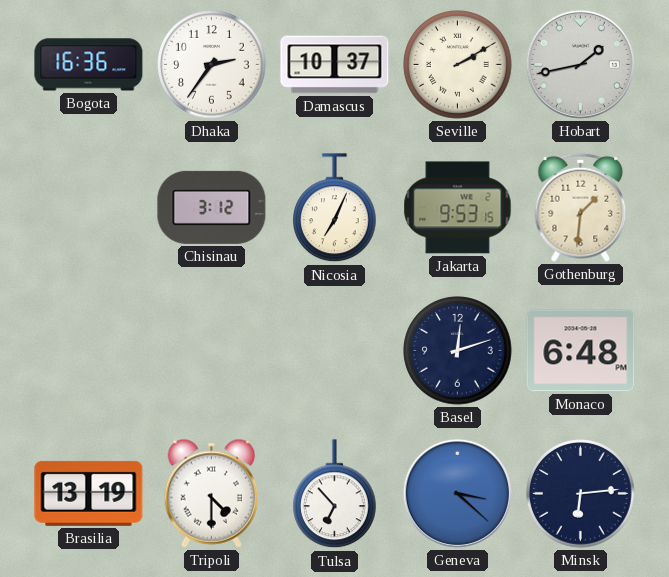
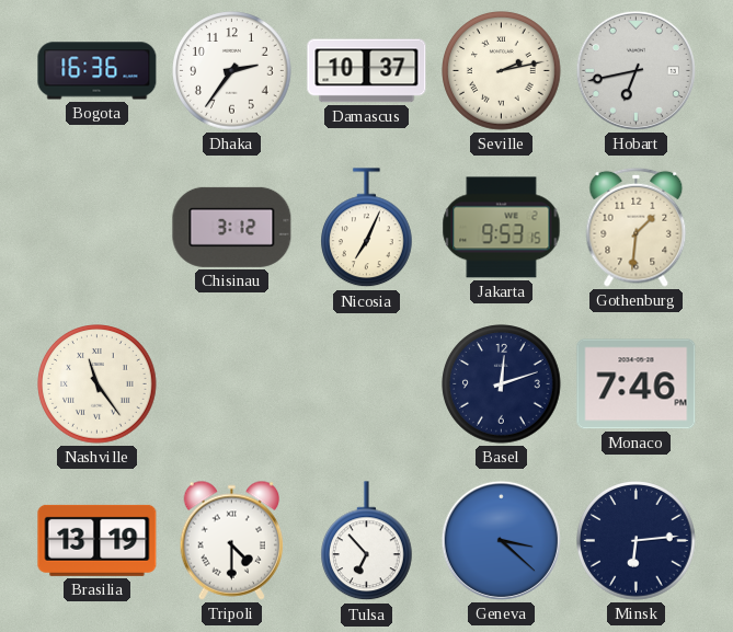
Seville: 2:10 -> 2:13 (502, 71)
Hobart: 1:43 -> 6:43 (635, 70)
Nashville: none -> 11:24 (98, 384)
Monaco: 6:48 -> 7:46 (637, 384)
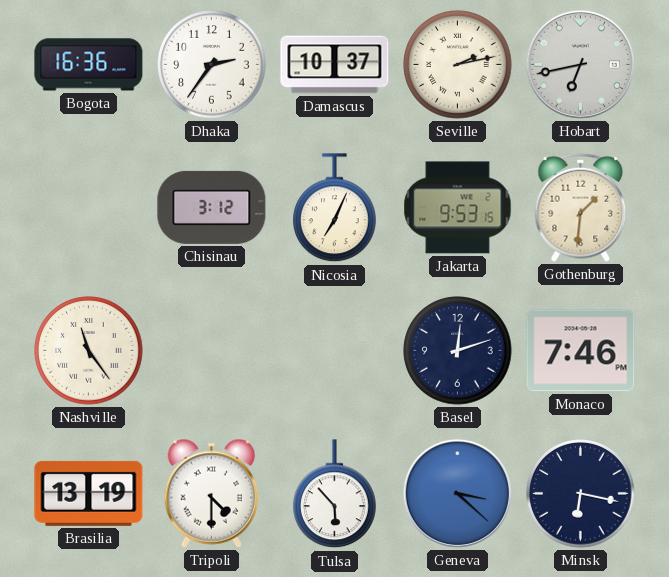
Tulsa: 6:53 -> 5:53 (335, 494)
Minsk: 6:14 -> 6:17 (581, 494)
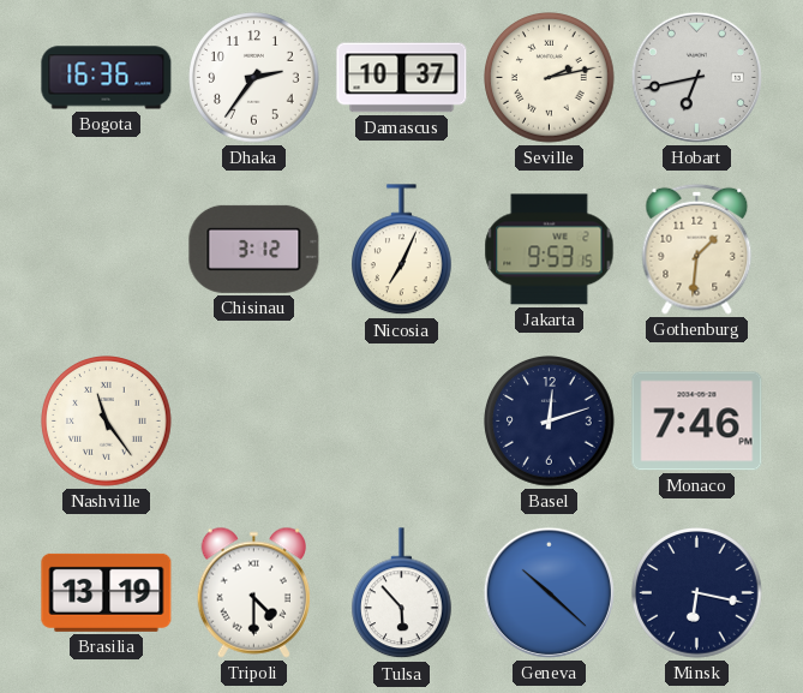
Geneva: 3:22 -> 10:22 (549, 592)
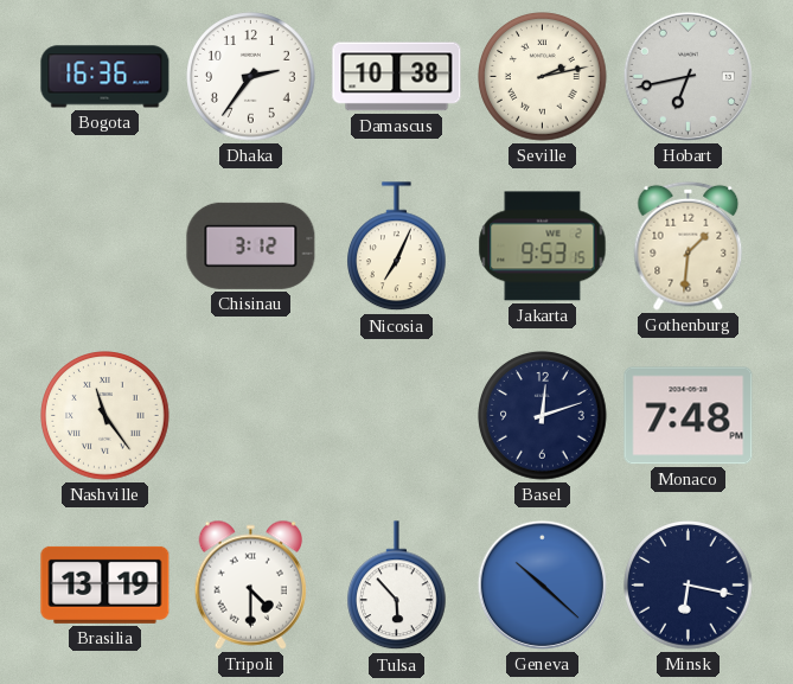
Damascus: 10:37 -> 10:38 (397, 77)
Monaco: 7:46 -> 7:48 (689, 416)
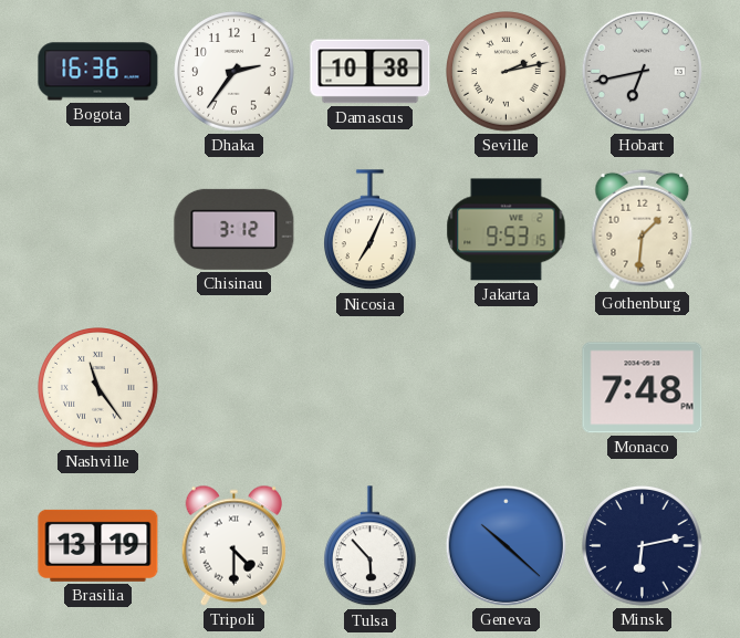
Basel: 12:12 -> none (543, 416)
Minsk: 6:17 -> 6:13 (643, 546)
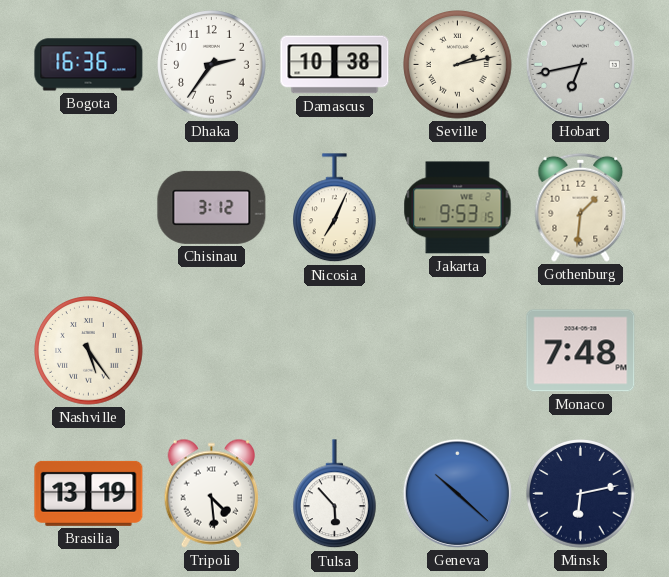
Nashville: 11:24 -> 5:24 (89, 351)
Tripoli: 4:30 -> 4:29 (211, 493)
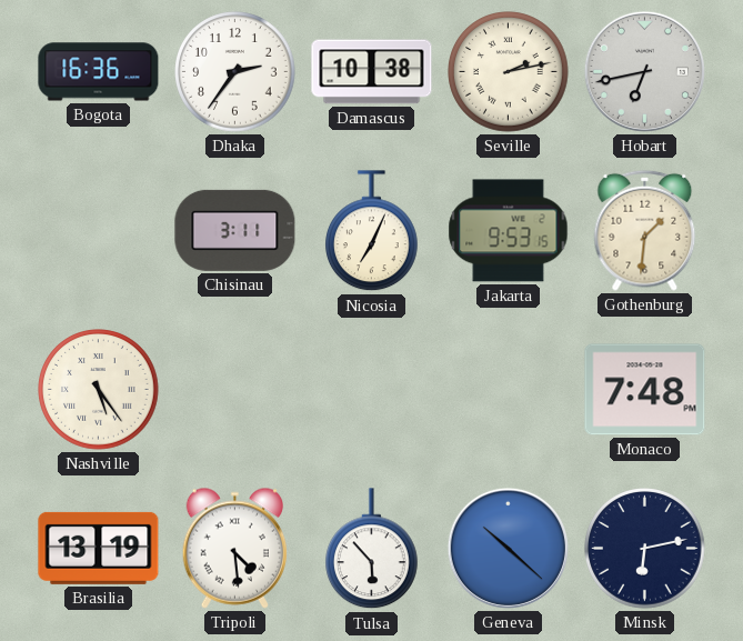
Chisinau: 3:12 -> 3:11 (235, 230)
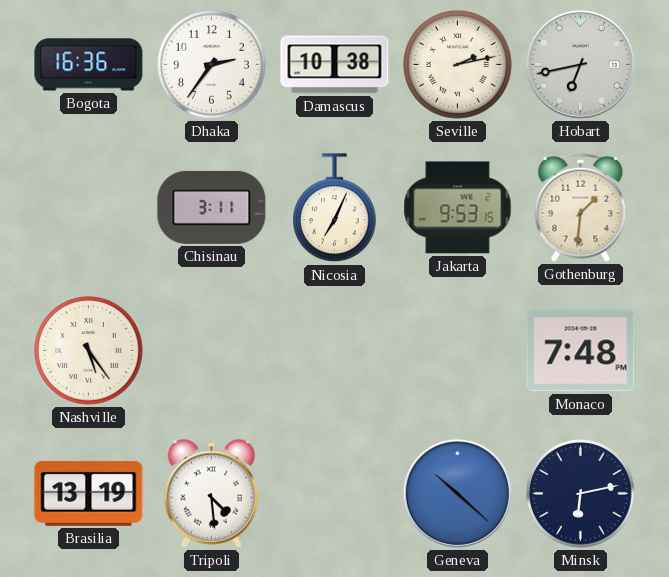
Tulsa: 5:53 -> none (372, 549)
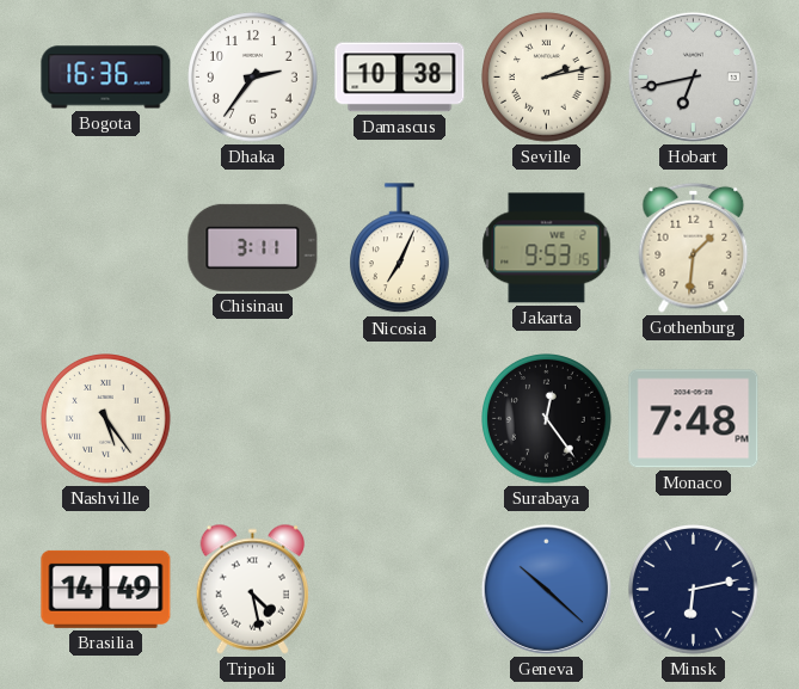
Surabaya: none -> 12:24 (547, 419)
Brasilia: 13:19 -> 14:49 (106, 589)
Tripoli: 4:29 -> 4:28 (252, 589)
